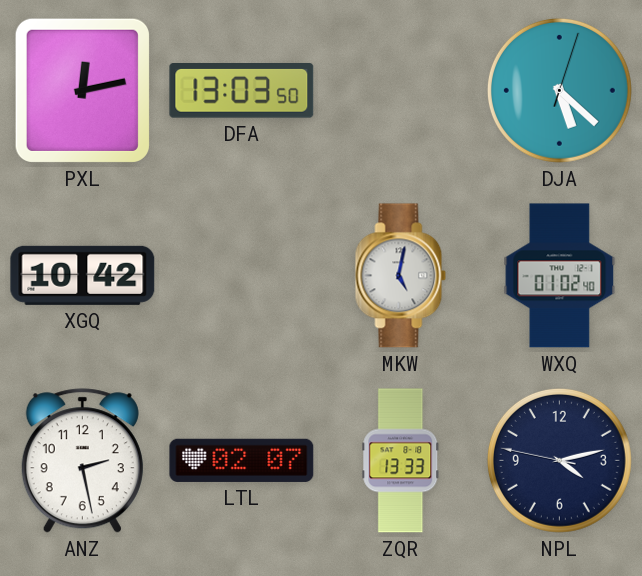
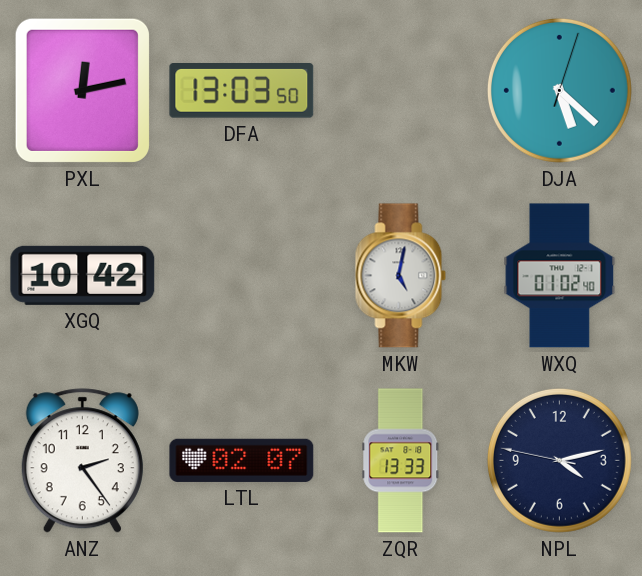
ANZ: 2:28 -> 2:24 (82, 461)
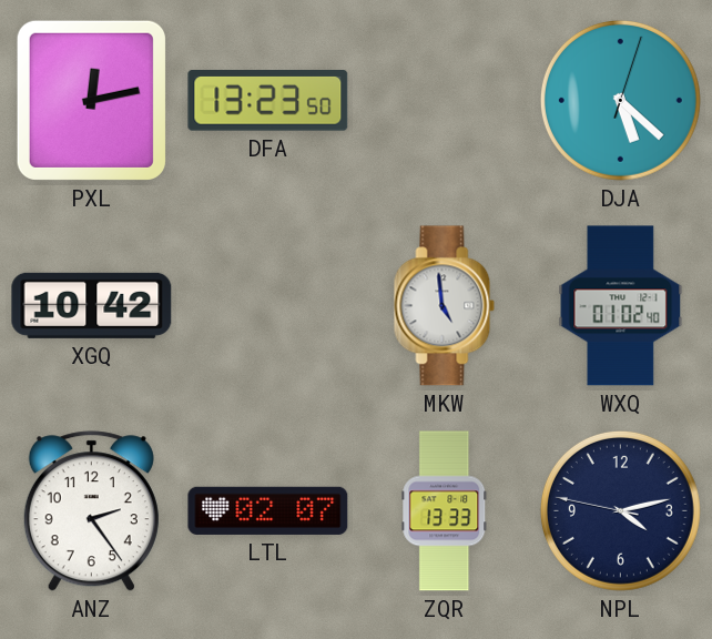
DFA: 13:03 -> 13:23 (268, 101)
MKW: 5:02 -> 4:59 (445, 306)
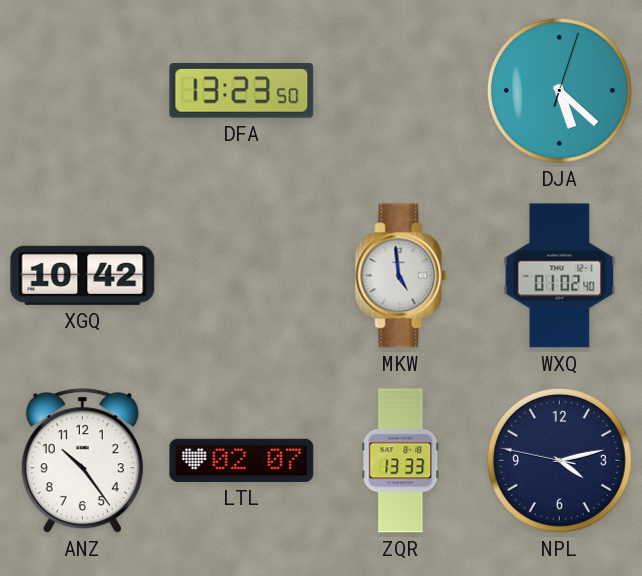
PXL: 12:13 -> none (91, 100)
ANZ: 2:24 -> 10:24 (82, 461)
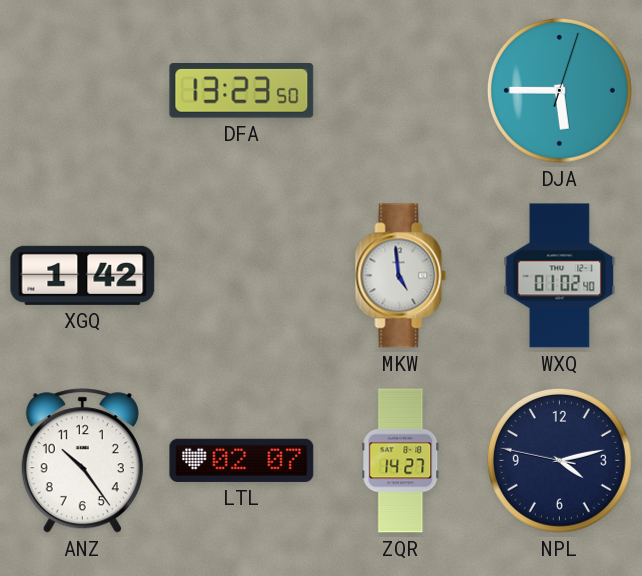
DJA: 5:22 -> 5:45 (559, 90)
XGQ: 10:42 -> 1:42 (83, 275)
ZQR: 13:33 -> 14:27 (401, 461)
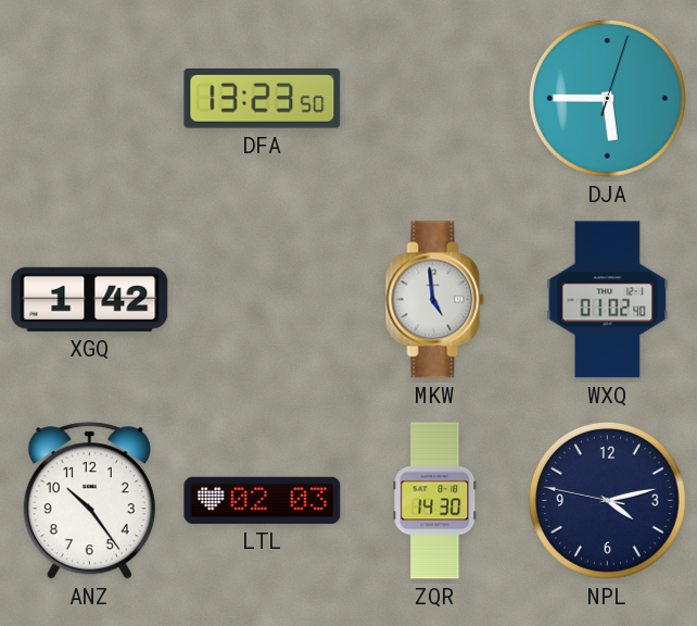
LTL: 02:07 -> 02:03 (263, 500)
ZQR: 14:27 -> 14:30 (435, 501)
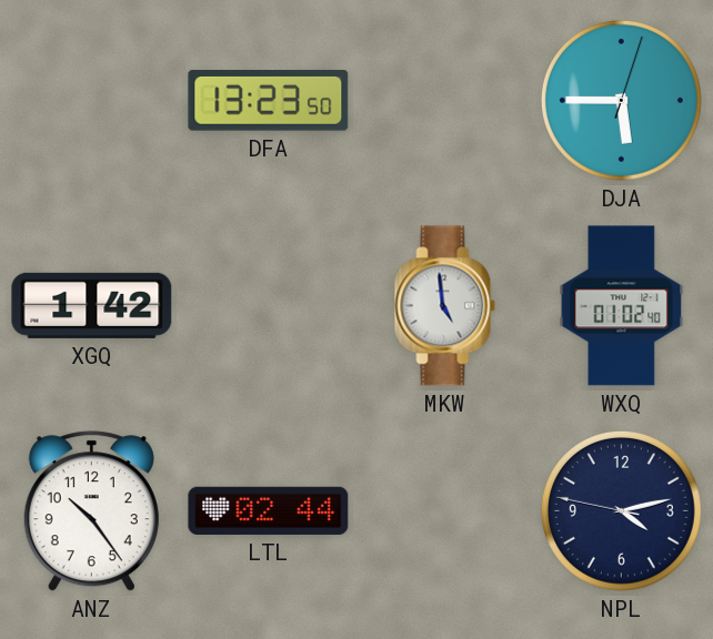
LTL: 02:03 -> 02:44 (269, 510)
ZQR: 14:30 -> none (435, 501)
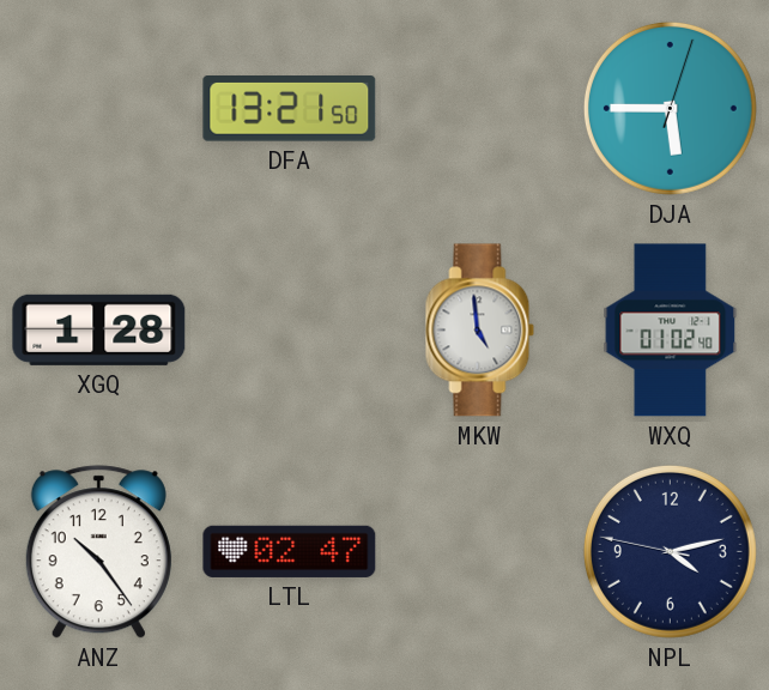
DFA: 13:23 -> 13:21 (290, 109)
XGQ: 1:42 -> 1:28 (99, 329)
LTL: 02:44 -> 02:47 (290, 551)
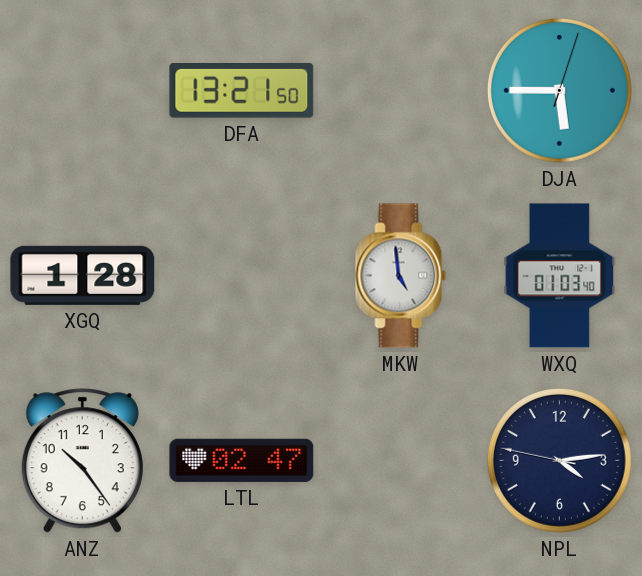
WXQ: 01:02 -> 01:03 (560, 276)
NPL: 4:12 -> 4:13 (559, 460)
